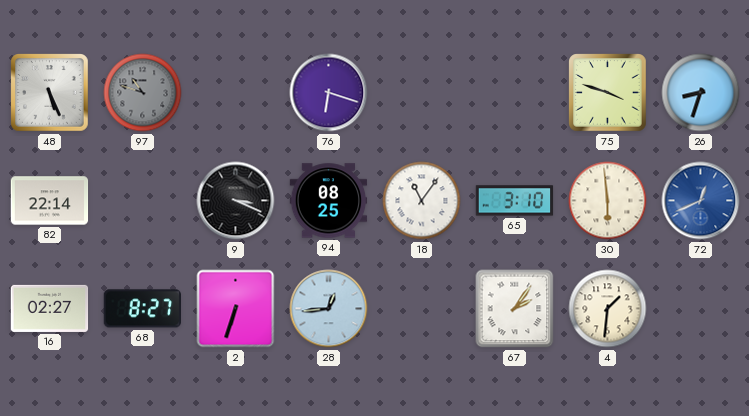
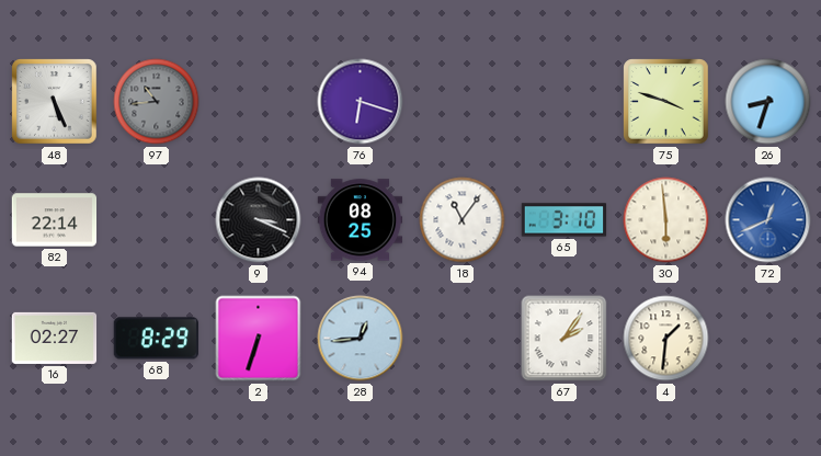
97: 10:48 -> 10:44 (157, 102)
68: 8:27 -> 8:29 (156, 339)
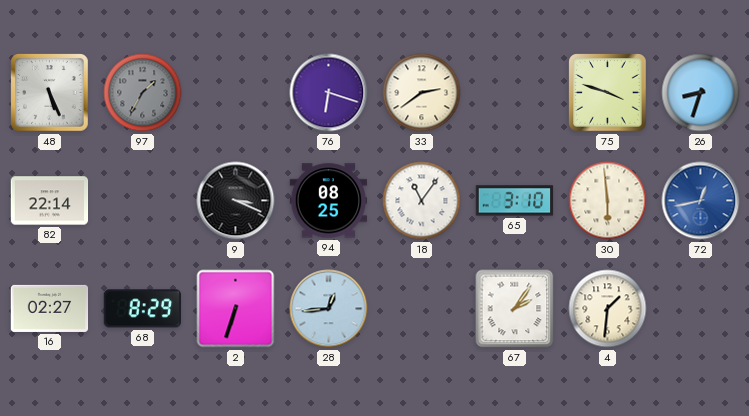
97: 10:44 -> 1:35 (143, 93)
33: none -> 2:39 (422, 93)
72: 12:41 -> 12:43 (701, 201)
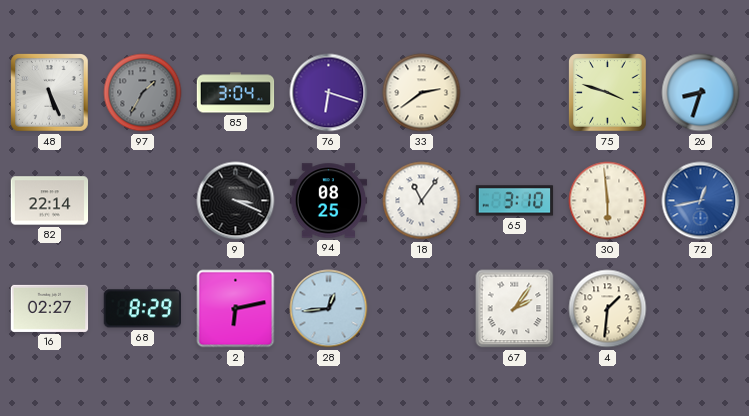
85: none -> 3:04 (236, 93)
2: 6:33 -> 6:13 (236, 309)
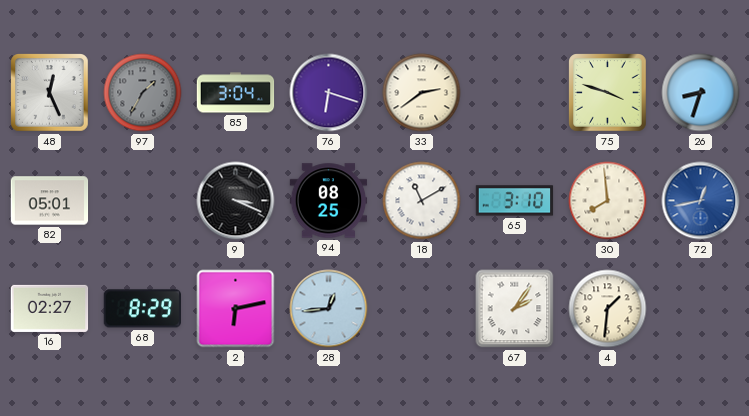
48: 5:26 -> 12:26 (50, 93)
82: 22:14 -> 05:01 (50, 201)
18: 11:06 -> 11:10 (422, 201)
30: 5:59 -> 7:59 (608, 201)
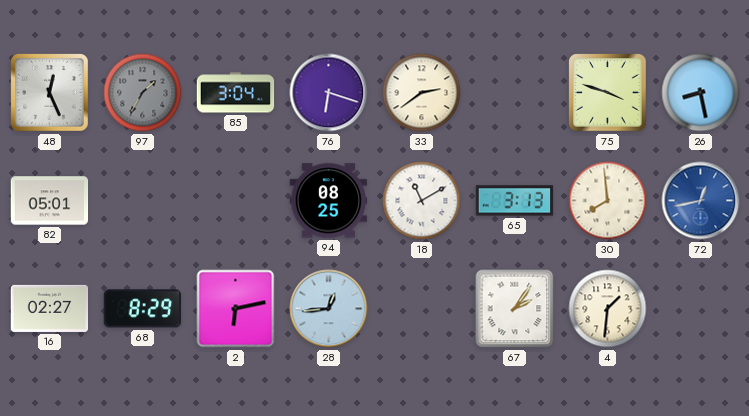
26: 8:33 -> 8:28 (701, 93)
9: 3:19 -> none (236, 201)
65: 3:10 -> 3:13 (515, 201)
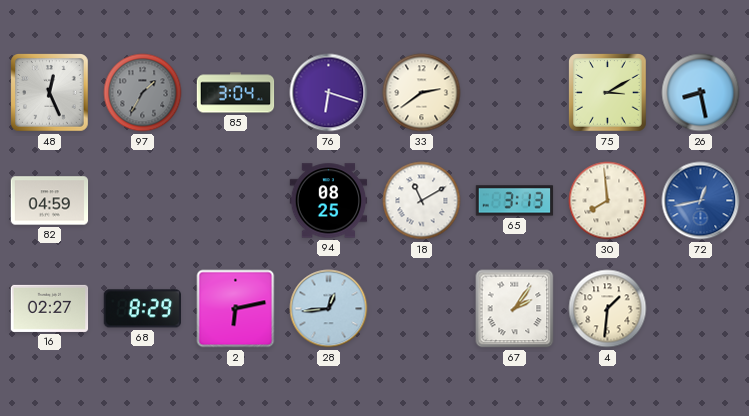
75: 3:48 -> 3:10 (608, 93)
82: 05:01 -> 04:59 (50, 201)
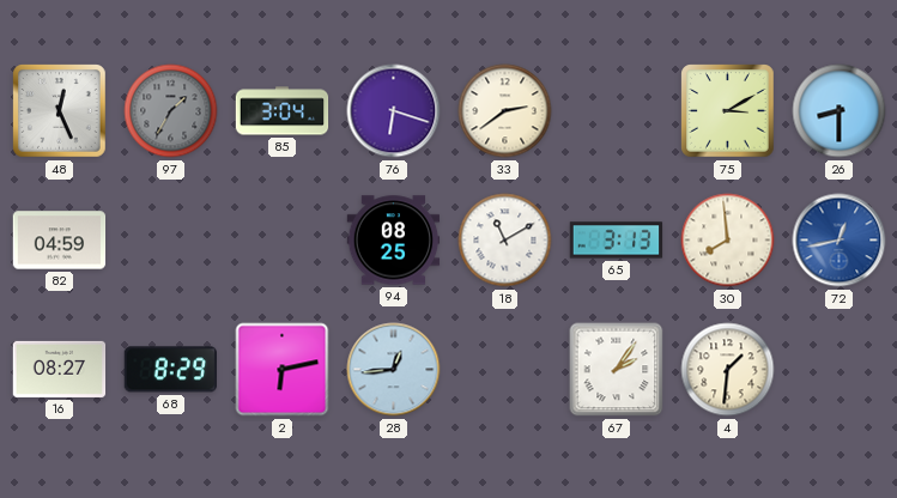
26: 8:28 -> 8:30 (840, 111)
16: 02:27 -> 08:27 (60, 369)
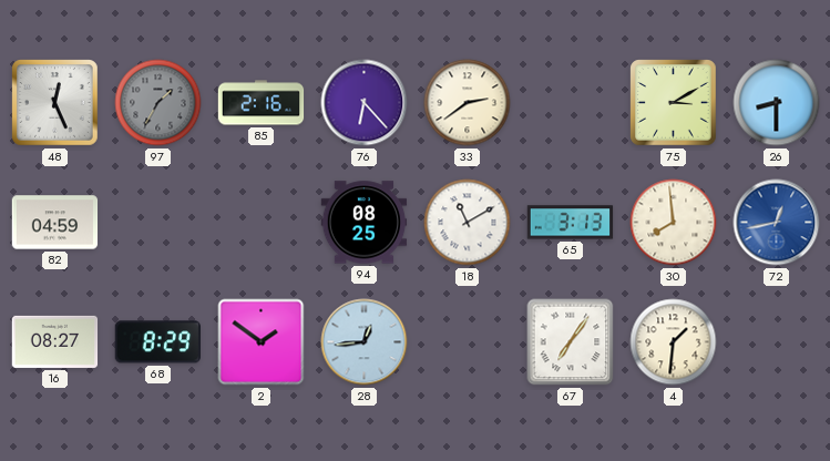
85: 3:04 -> 2:16 (262, 103)
76: 6:18 -> 6:23 (365, 103)
2: 6:13 -> 1:51 (262, 342)
67: 2:06 -> 7:06 (571, 342)
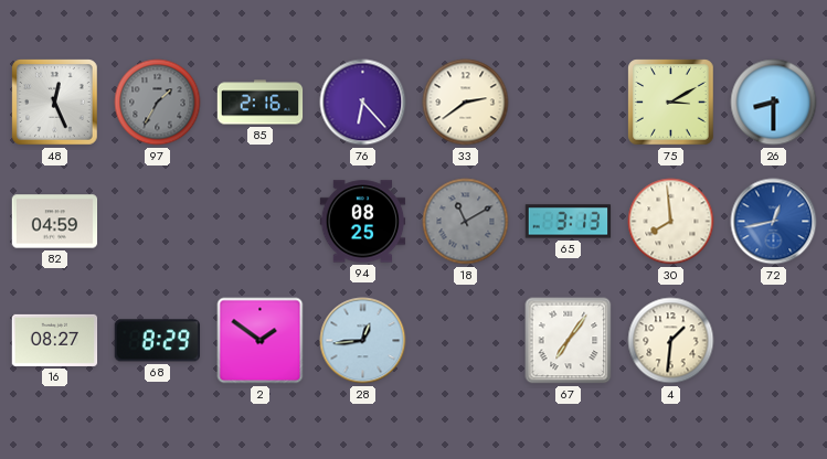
18 dial: white -> grey (466, 222)
